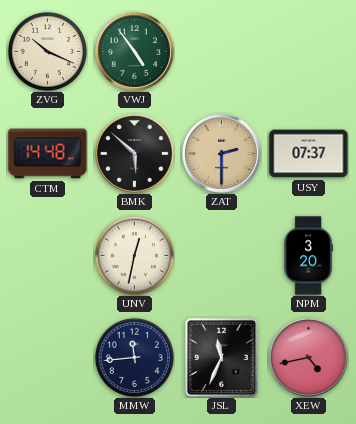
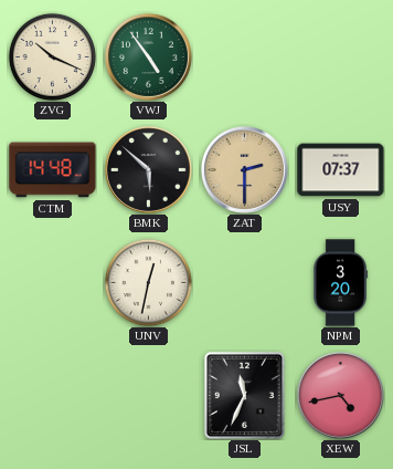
MMW: 11:44 -> none (134, 357)
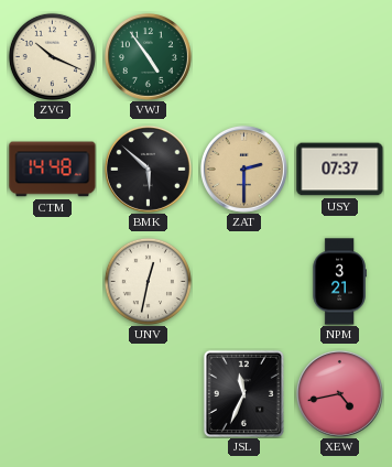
NPM: 3:20 -> 3:21 (339, 282)
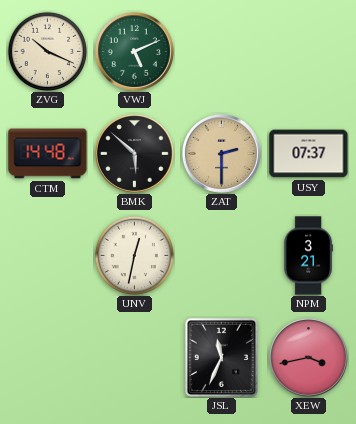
VWJ: 4:54 -> 5:11 (134, 51)
XEW: 4:43 -> 3:43 (308, 357)
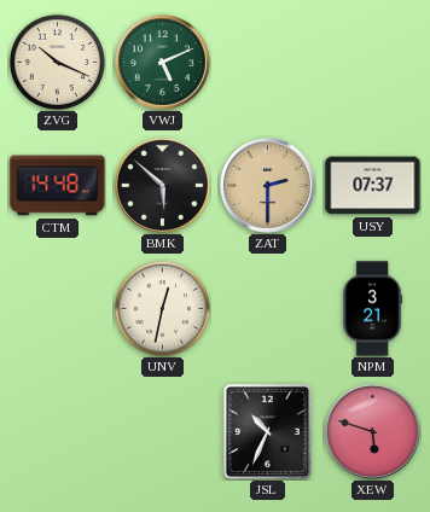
JSL: 11:34 -> 10:34 (267, 431)
XEW: 3:43 -> 5:48 (372, 431)
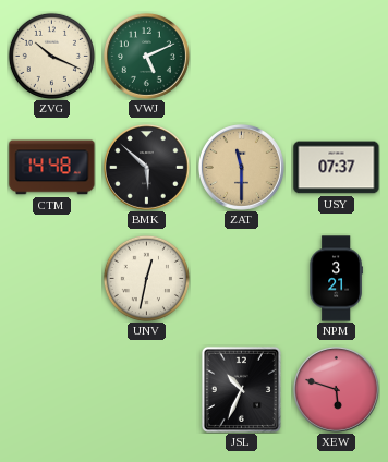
ZAT: 2:30 -> 11:30 (241, 167)
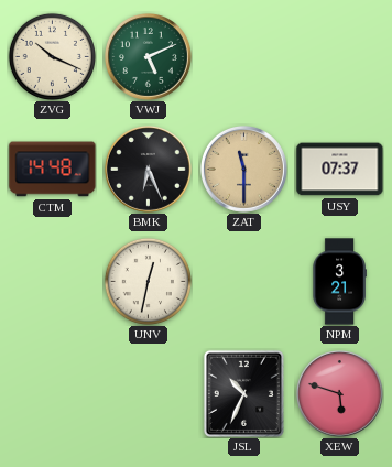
BMK: 5:52 -> 6:26 (148, 169)
